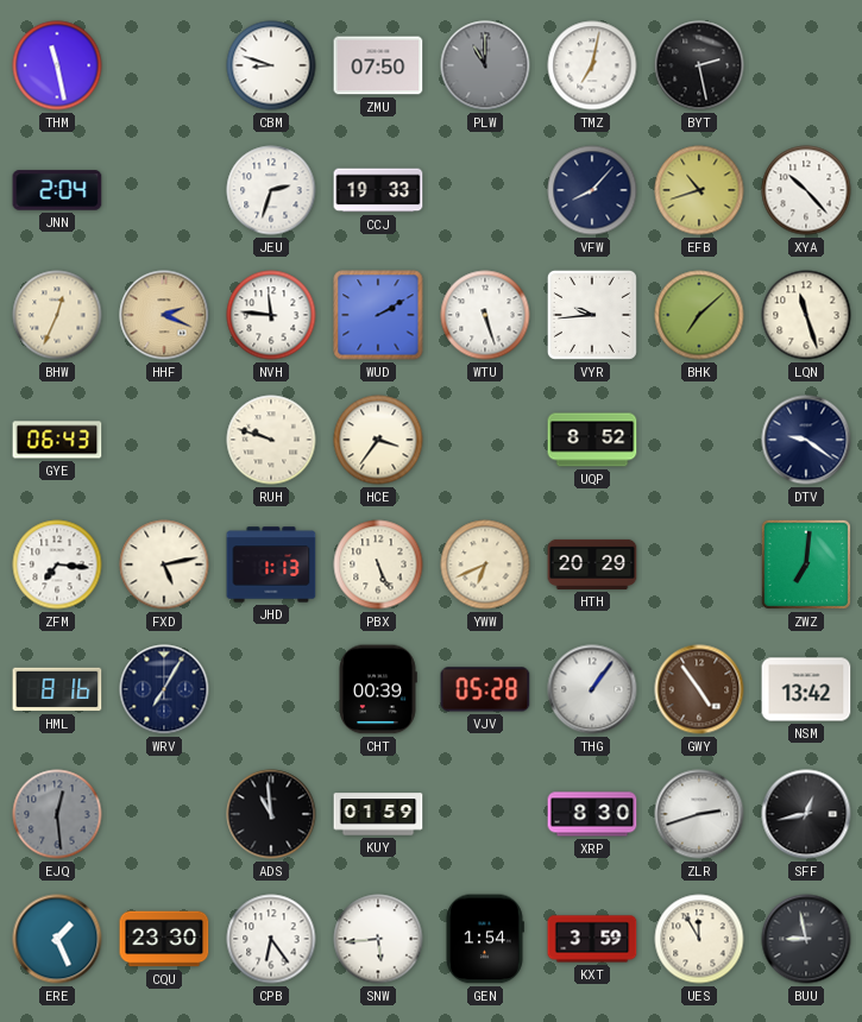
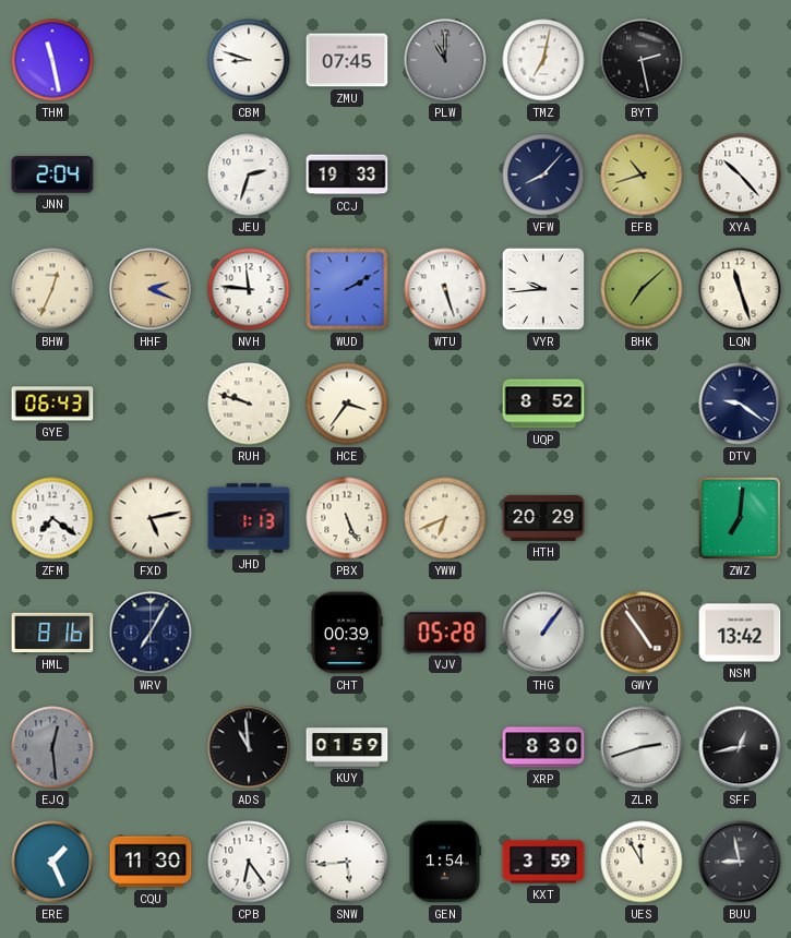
ZMU: 07:50 -> 07:45 (347, 60)
ZFM: 7:16 -> 7:21 (52, 518)
CQU: 23:30 -> 11:30 (151, 862)
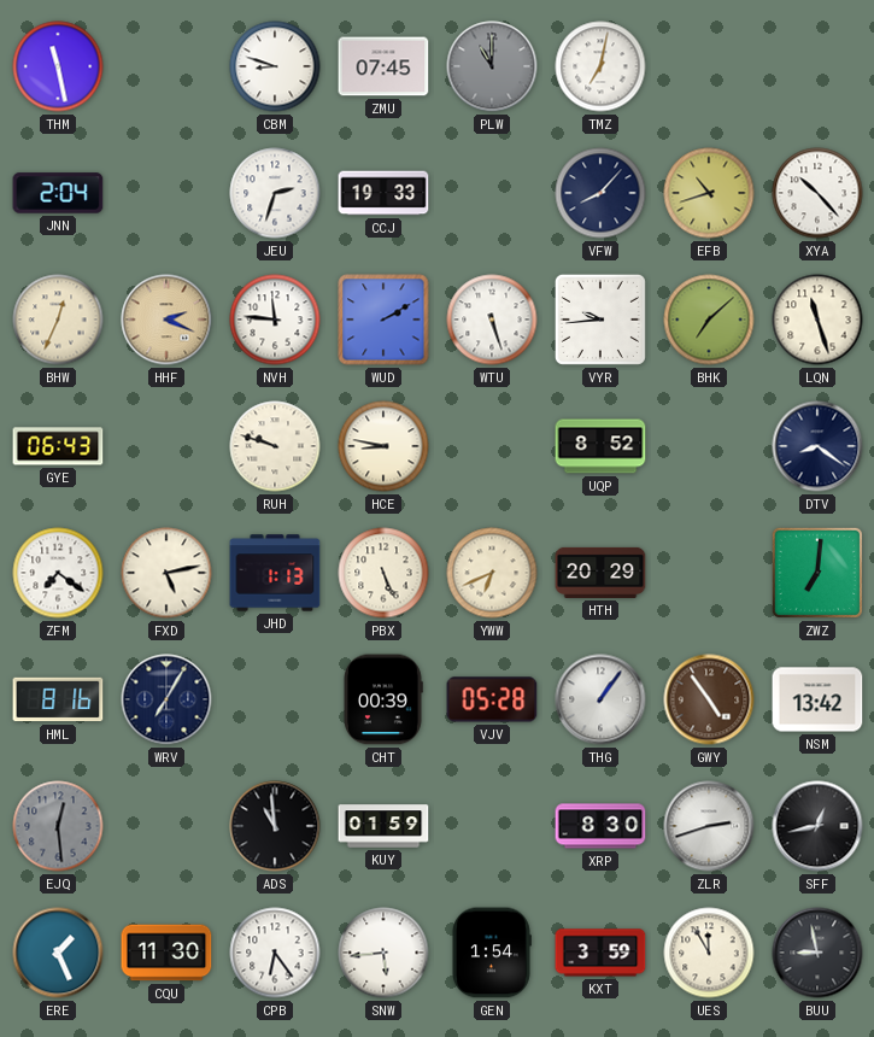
BYT: 2:28 -> none (642, 60)
HCE: 3:36 -> 8:47 (383, 446)
DTV: 9:21 -> 8:21 (817, 446)
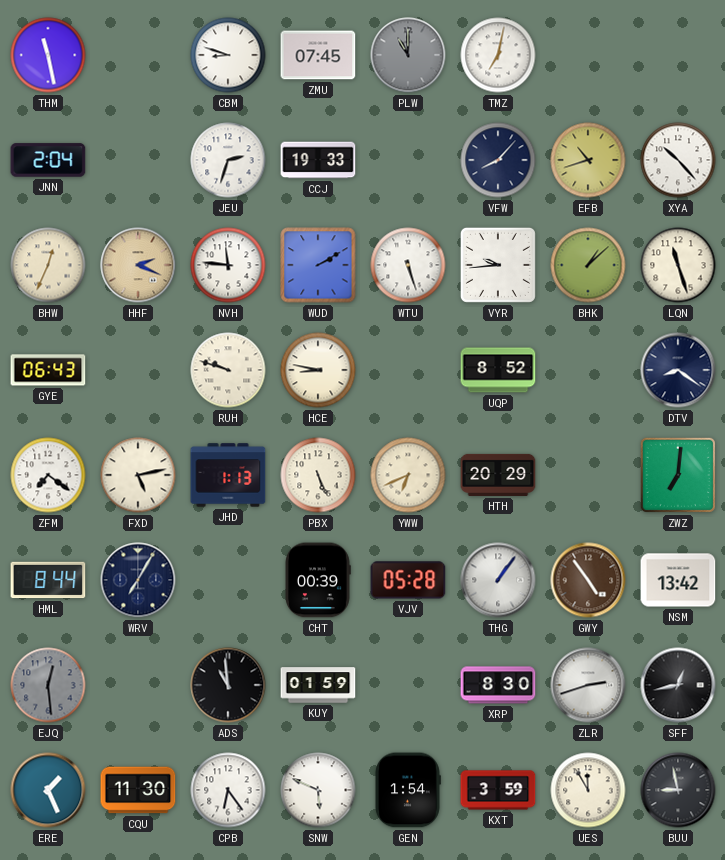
BHK: 7:08 -> 1:08 (588, 265)
HML: 8:16 -> 8:44 (48, 580)
SNW: 5:44 -> 5:49 (318, 790)
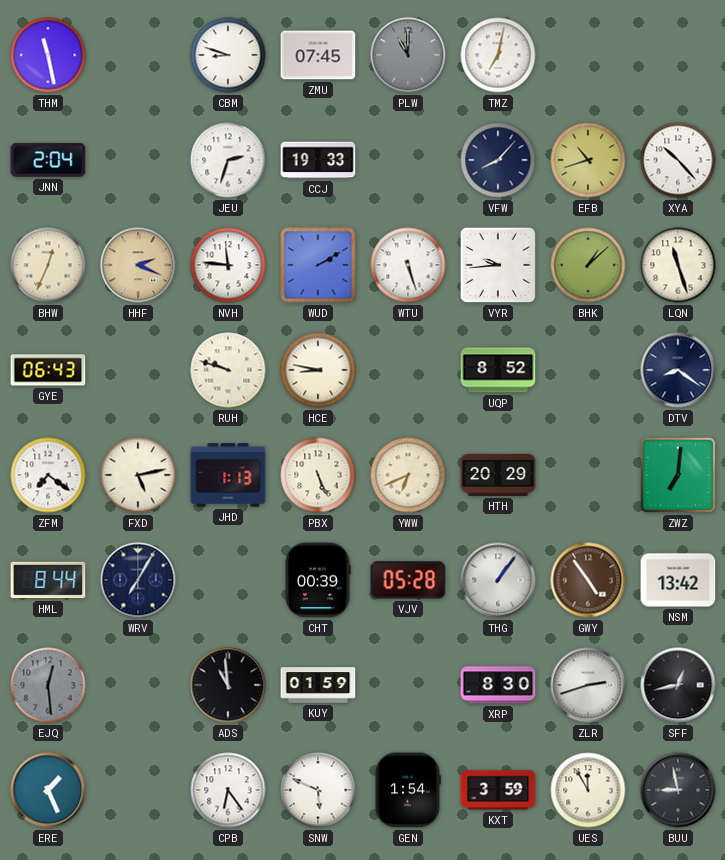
CQU: 11:30 -> none (138, 790)
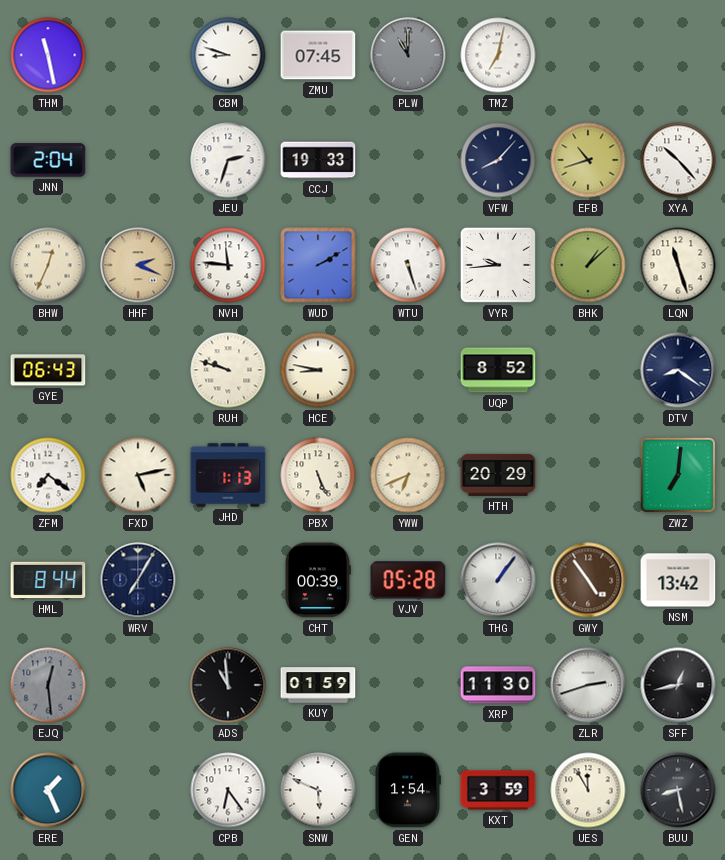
XRP: 8:30 -> 11:30 (498, 685)
BUU: 8:58 -> 8:28 (678, 790)
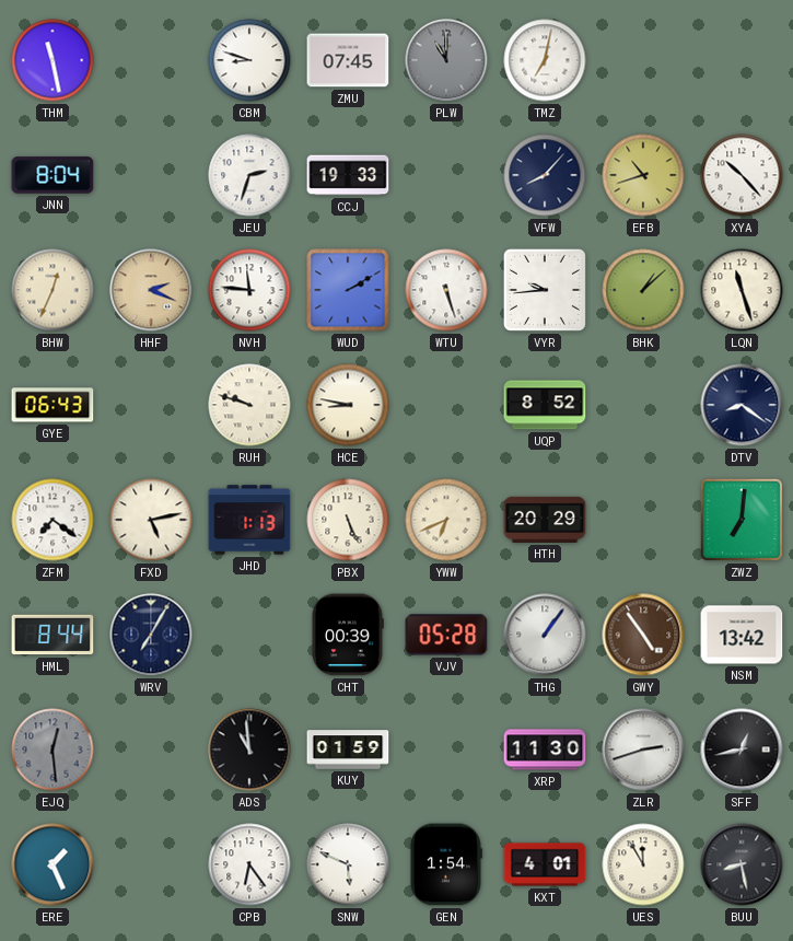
JNN: 2:04 -> 8:04 (53, 175)
KXT: 3:59 -> 4:01 (545, 864)
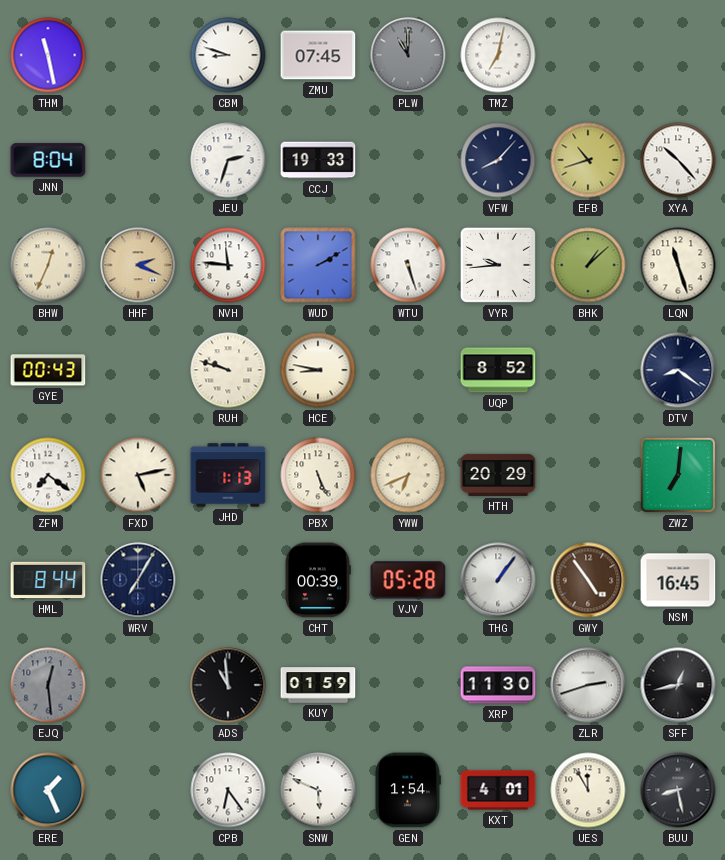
GYE: 06:43 -> 00:43 (48, 370)
NSM: 13:42 -> 16:45 (678, 580)
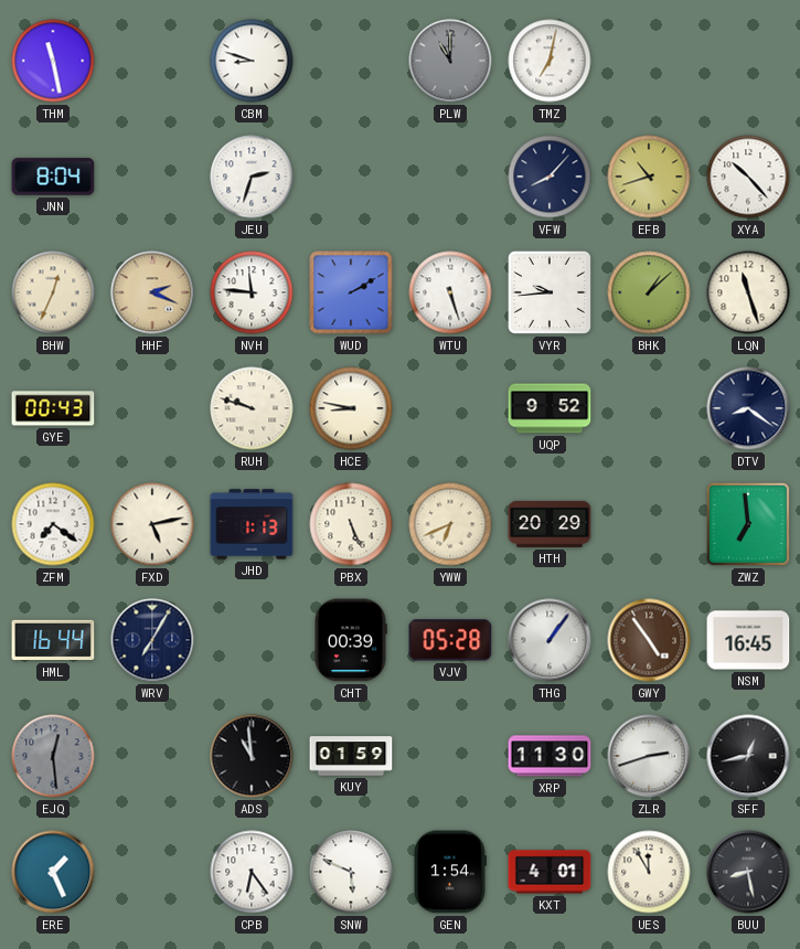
ZMU: 07:45 -> none (318, 55)
CCJ: 19:33 -> none (318, 160)
UQP: 8:52 -> 9:52 (550, 408)
ZWZ: 7:01 -> 6:59 (748, 524)
HML: 8:44 -> 16:44 (53, 640)
